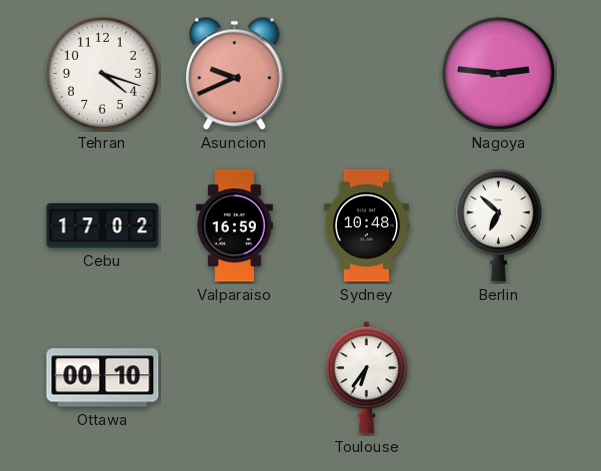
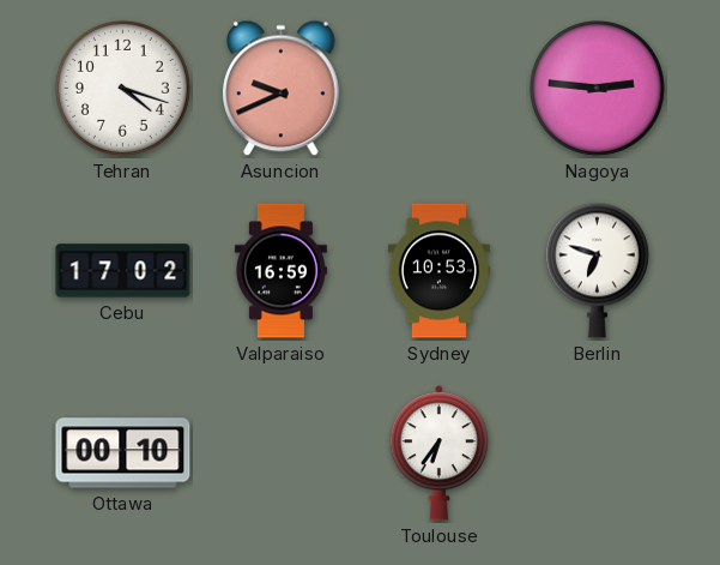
Sydney: 10:48 -> 10:53 (438, 271)
Berlin: 6:52 -> 6:48 (597, 270)
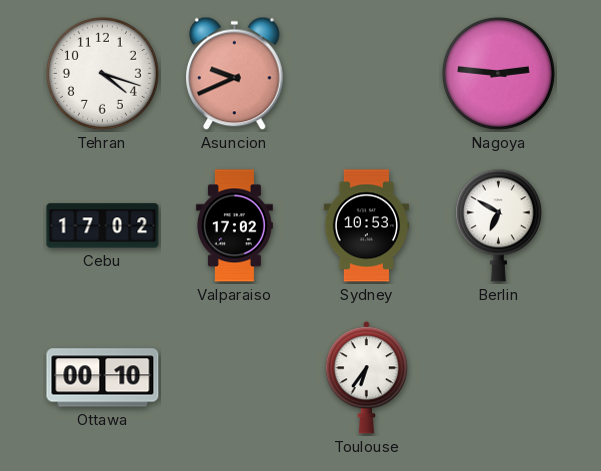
Valparaiso: 16:59 -> 17:02 (234, 226)
Berlin: 6:48 -> 6:50 (498, 225)
